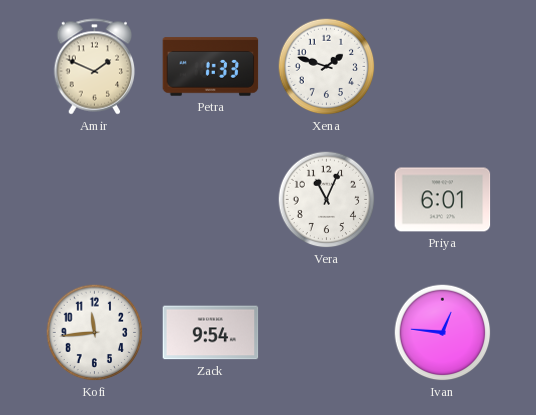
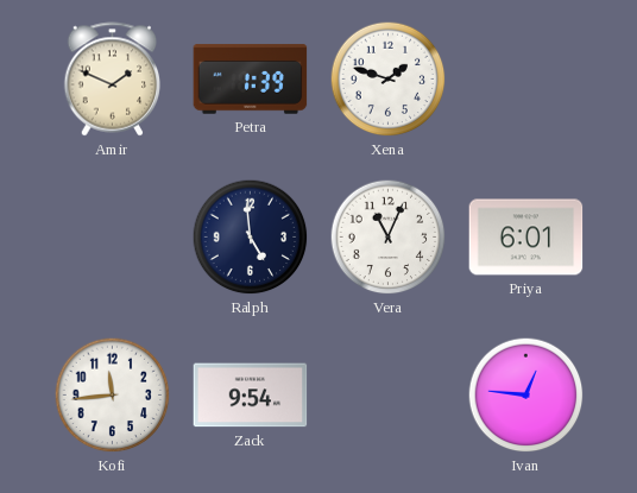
Petra: 1:33 -> 1:39 (251, 80)
Ralph: none -> 4:59 (251, 238)
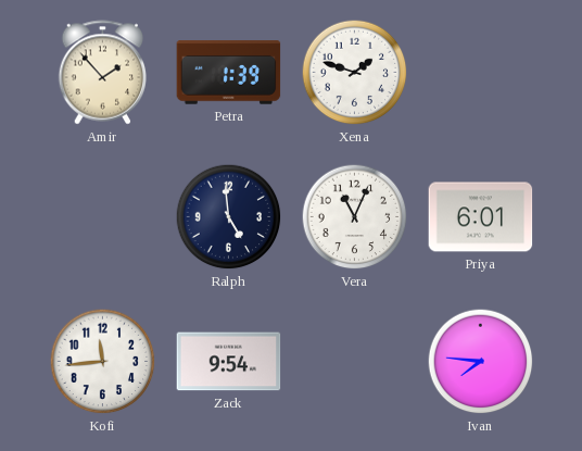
Amir: 1:49 -> 1:53 (103, 73)
Ivan: 12:46 -> 7:46 (481, 362)
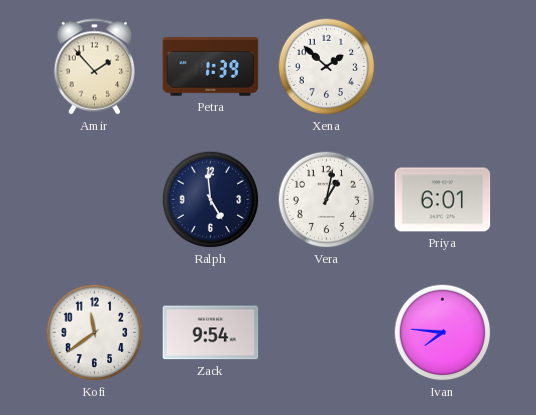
Xena: 1:48 -> 1:52 (327, 67)
Vera: 11:04 -> 1:02 (327, 200)
Kofi: 11:44 -> 11:39 (95, 333)
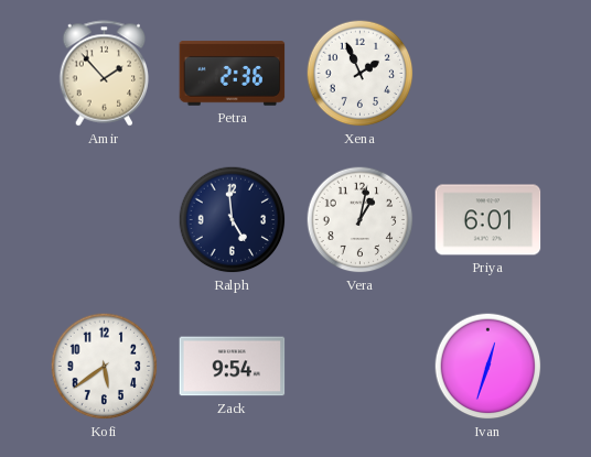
Petra: 1:39 -> 2:36 (233, 74)
Xena: 1:52 -> 1:56 (361, 74)
Kofi: 11:39 -> 5:39 (105, 367)
Ivan: 7:46 -> 12:33 (488, 367)
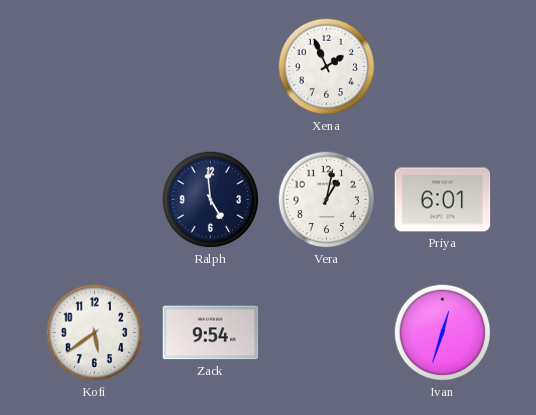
Amir: 1:53 -> none (105, 74)
Petra: 2:36 -> none (233, 74)
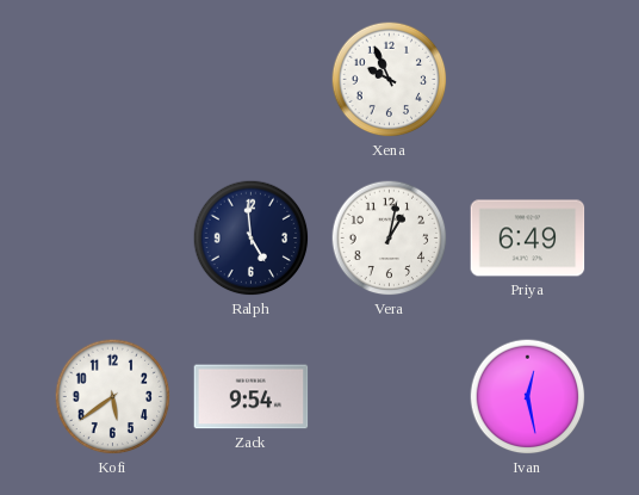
Xena: 1:56 -> 9:56 (390, 80)
Priya: 6:01 -> 6:49 (528, 239)
Ivan: 12:33 -> 12:28 (528, 397)
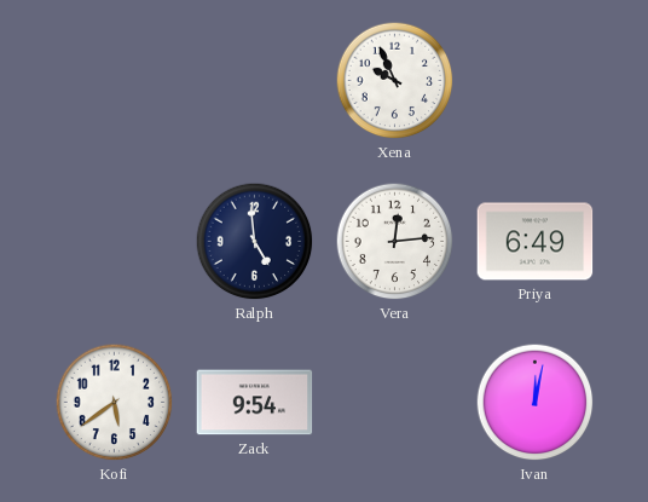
Vera: 1:02 -> 12:14 (395, 242)
Ivan: 12:28 -> 12:02 (536, 403)
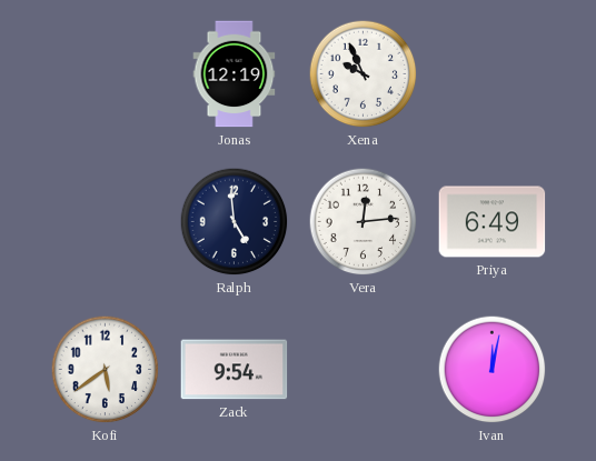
Jonas: none -> 12:19 (235, 74)
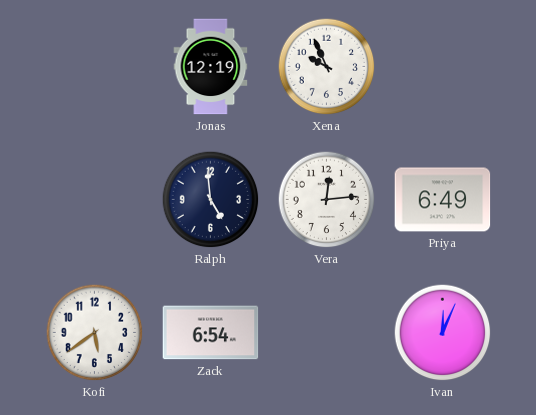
Zack: 9:54 -> 6:54 (211, 333)
Ivan: 12:02 -> 12:04 (443, 333)
